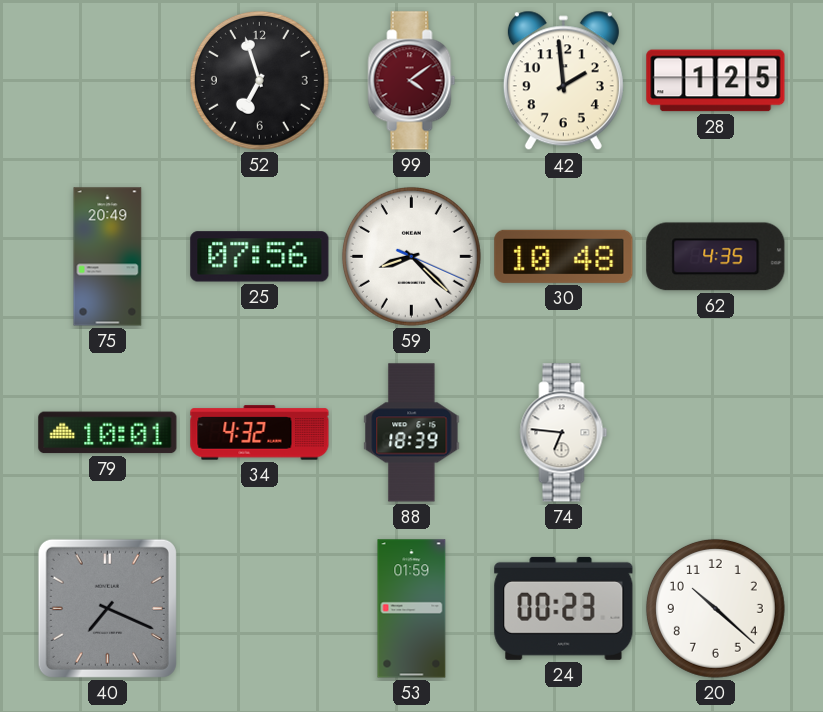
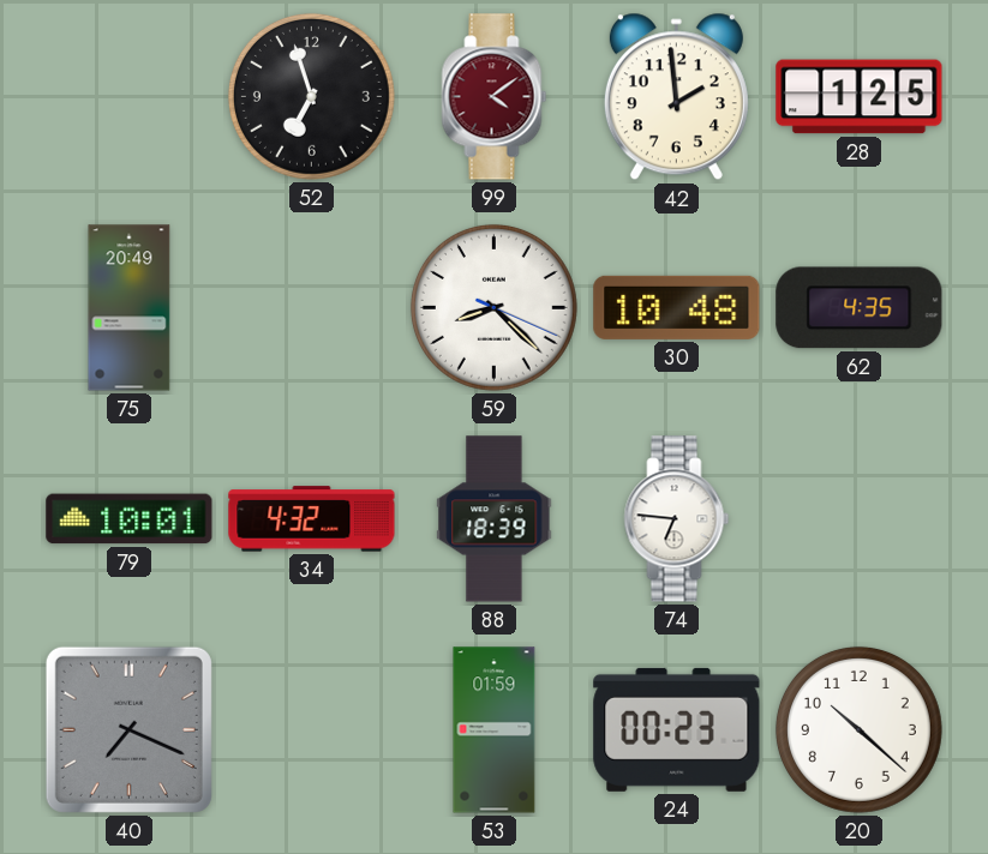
25: 07:56 -> none (260, 257)
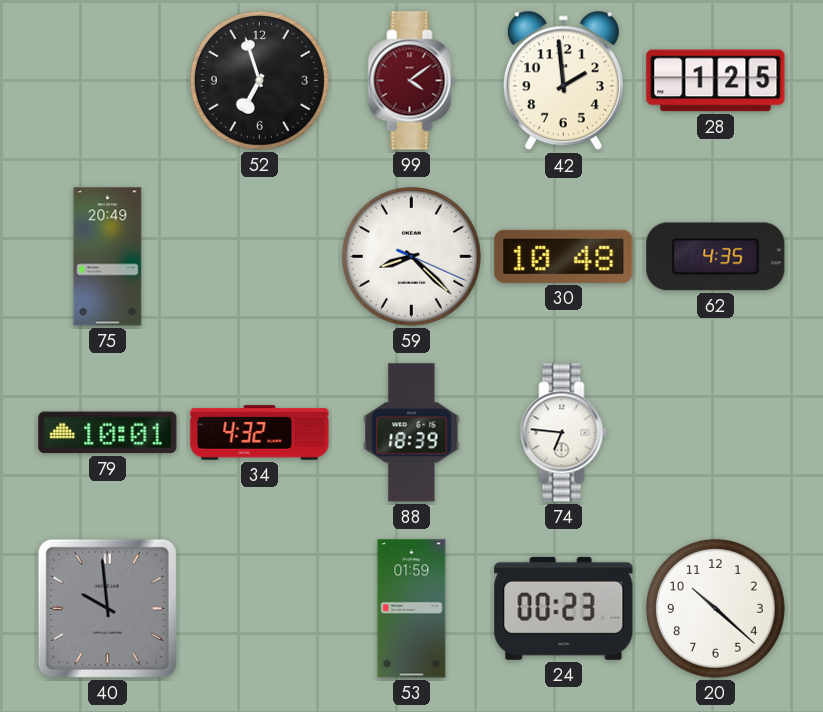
40: 7:19 -> 9:59 (107, 608)
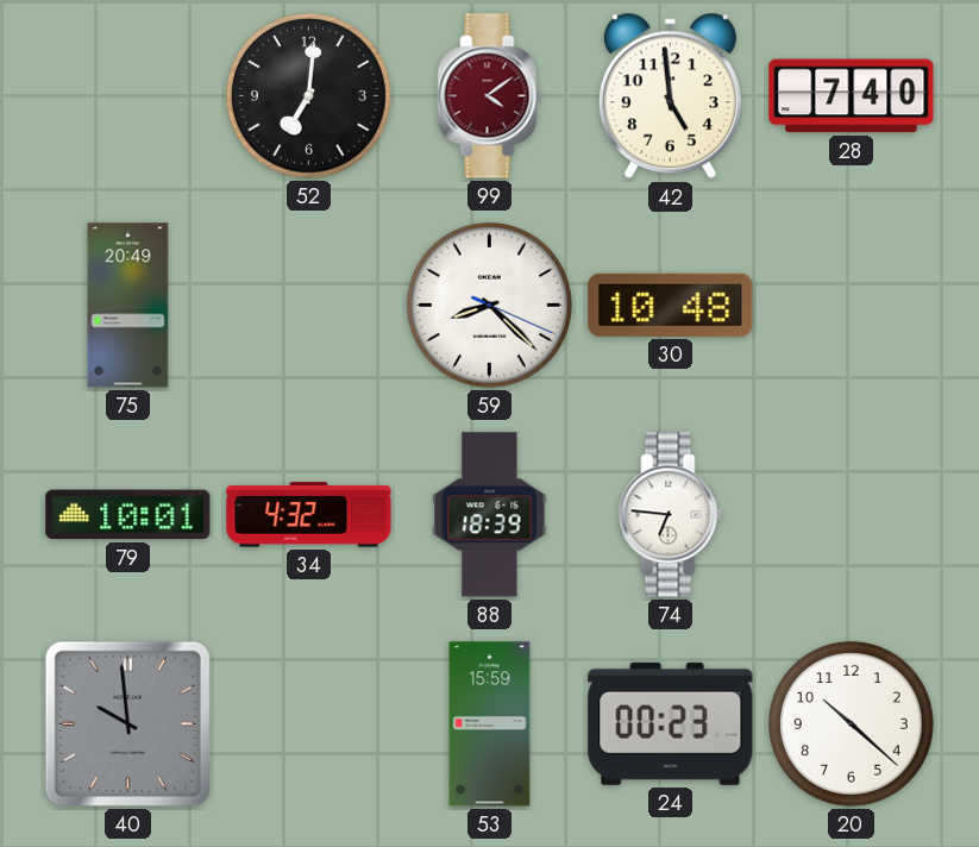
52: 6:57 -> 7:01 (308, 95)
42: 1:59 -> 4:59 (670, 96)
28: 1:25 -> 7:40 (852, 96)
62: 4:35 -> none (716, 257)
53: 01:59 -> 15:59 (490, 724)
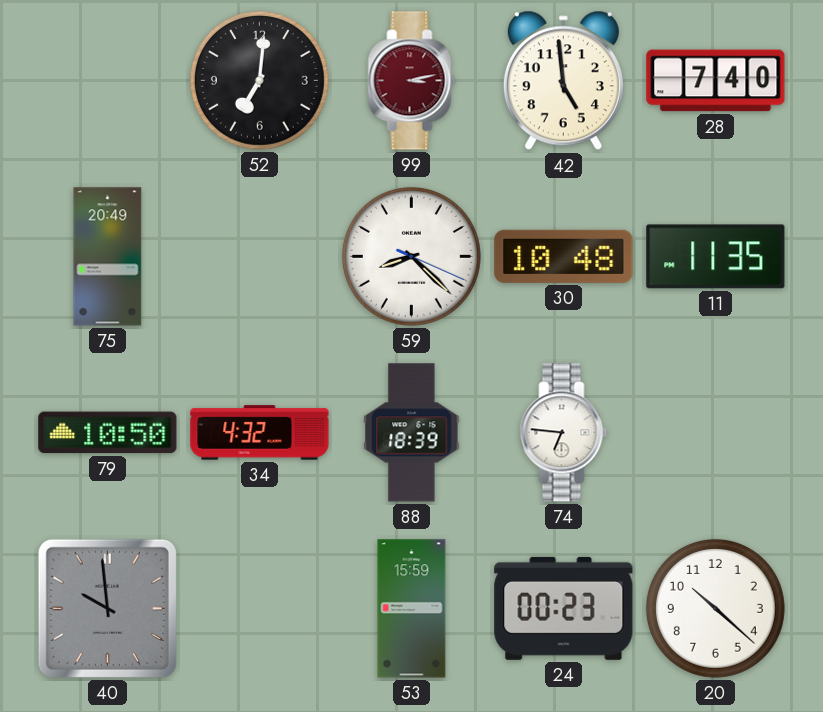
99: 4:09 -> 3:13 (412, 81)
11: none -> 11:35 (716, 257)
79: 10:01 -> 10:50 (108, 433)
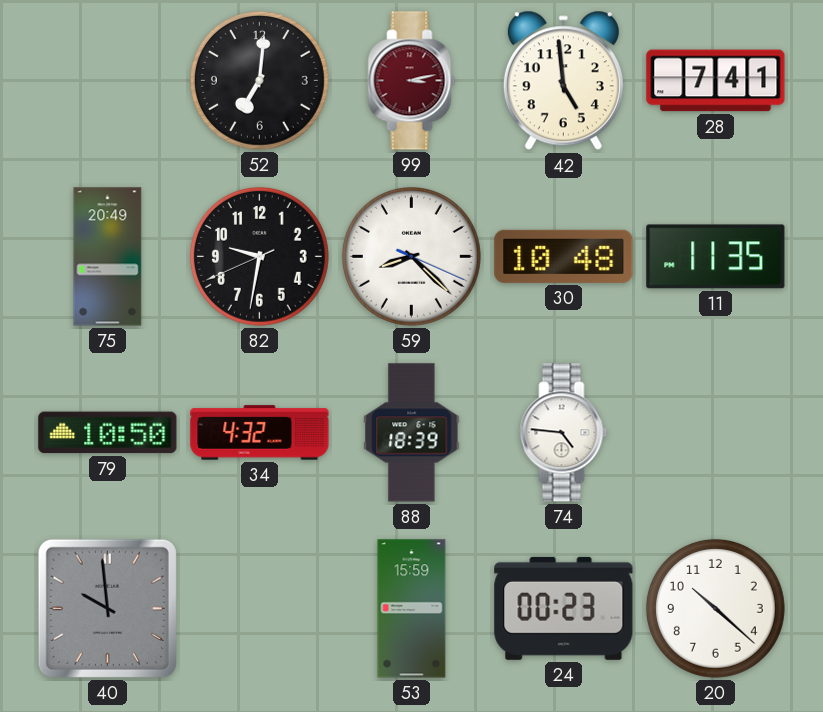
28: 7:40 -> 7:41 (716, 81)
82: none -> 9:31 (259, 256)
74: 6:46 -> 4:46 (564, 433)
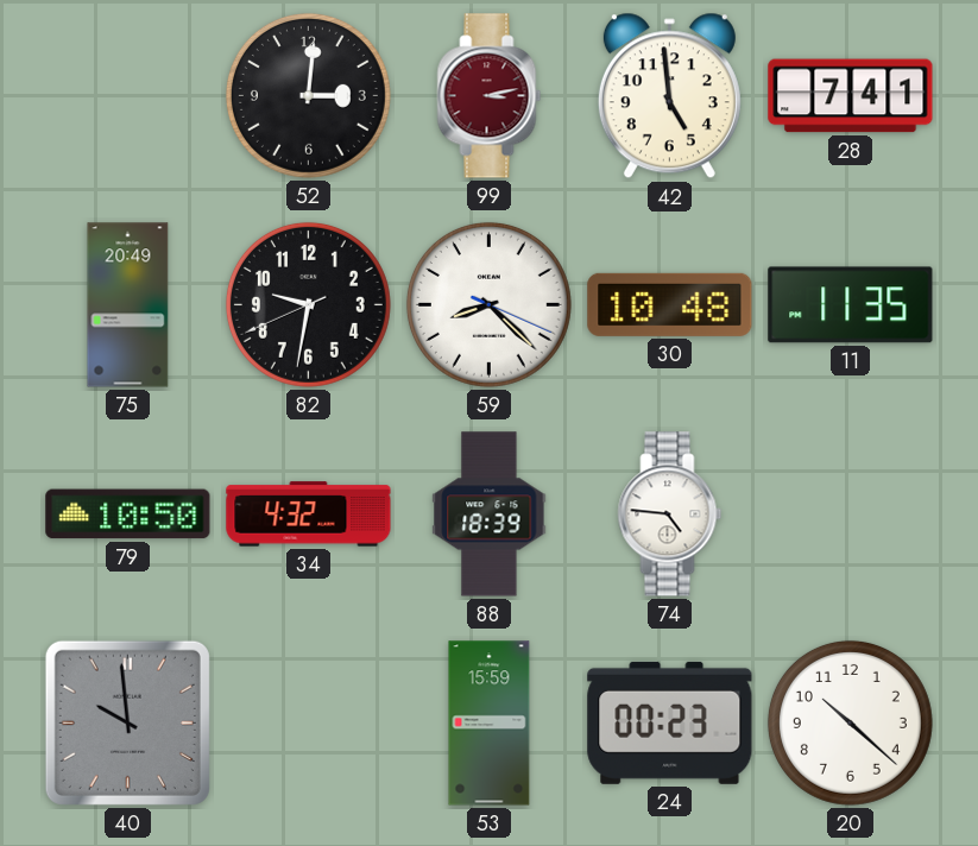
52: 7:01 -> 3:01 (308, 95)
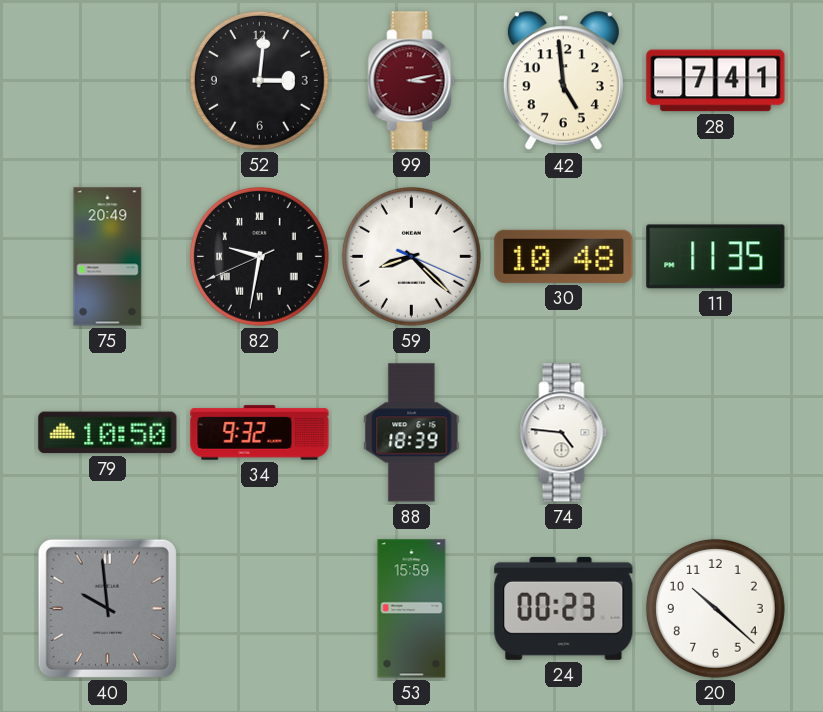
82 numerals: Arabic -> Roman (259, 256)
34: 4:32 -> 9:32 (260, 433)
